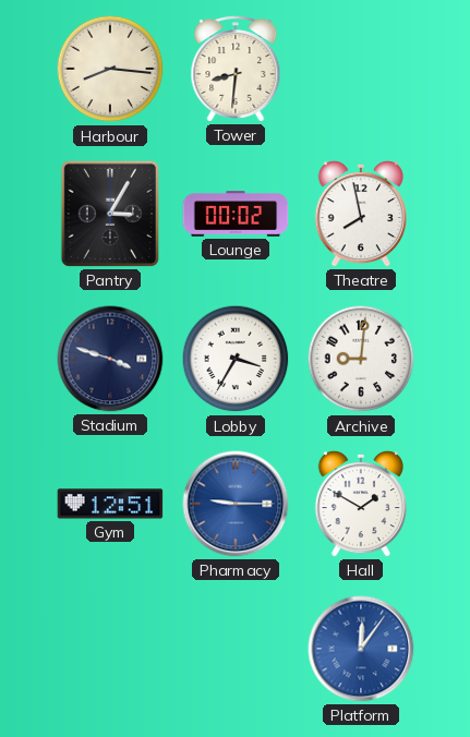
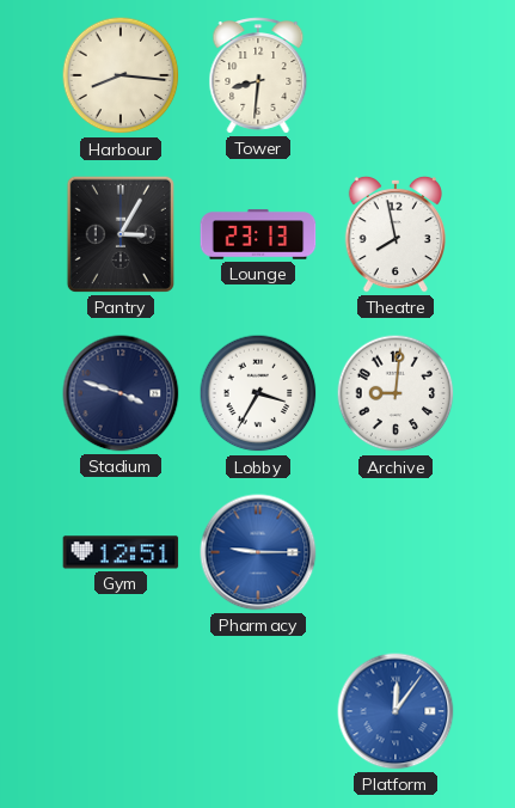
Lounge: 00:02 -> 23:13 (258, 234)
Hall: 1:50 -> none (361, 504)
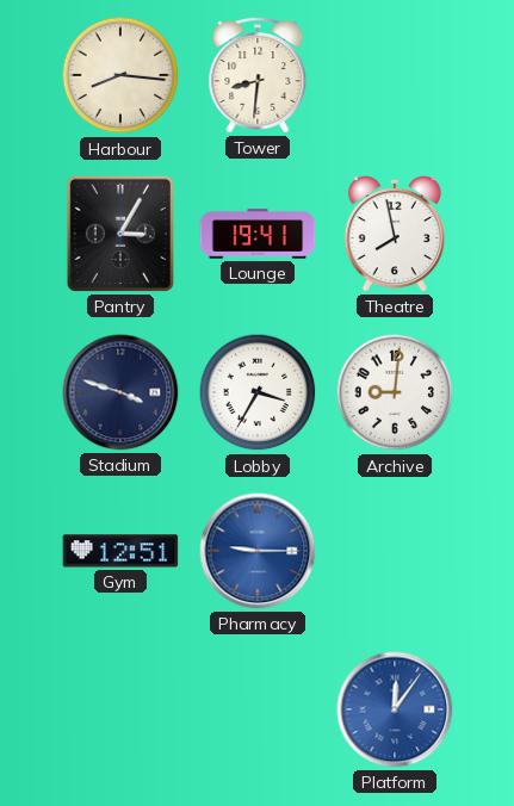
Lounge: 23:13 -> 19:41 (258, 234)
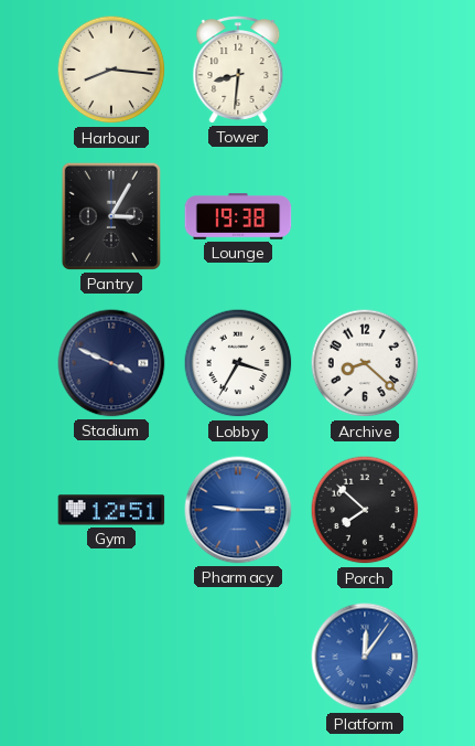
Lounge: 19:41 -> 19:38 (238, 216)
Theatre: 7:58 -> none (395, 234)
Stadium: 3:48 -> 3:49 (111, 363)
Archive: 9:01 -> 8:22 (365, 363)
Porch: none -> 7:52 (365, 510)
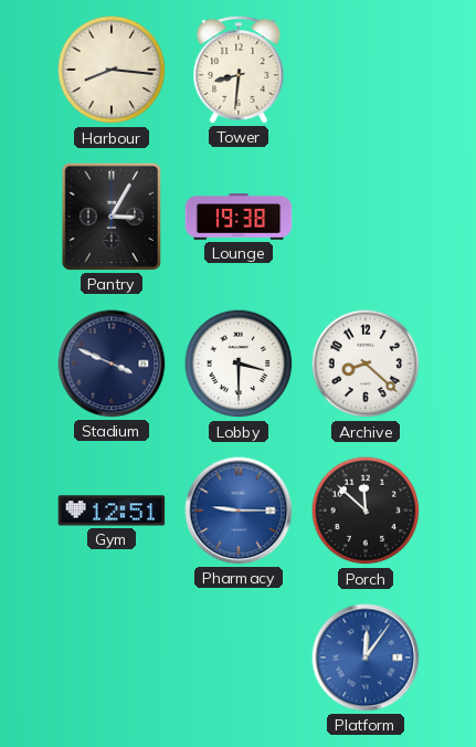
Lobby: 3:35 -> 3:30 (239, 364)
Porch: 7:52 -> 11:52 (366, 511)
